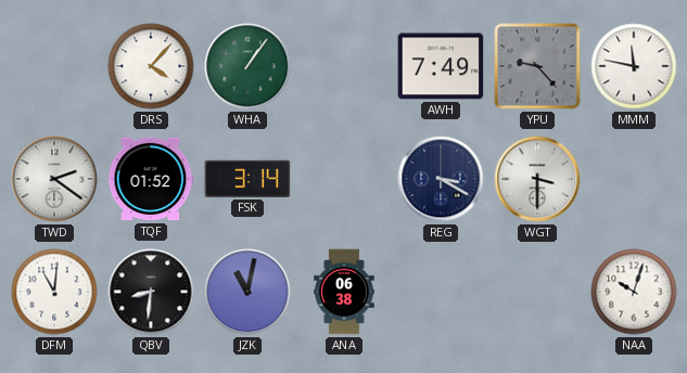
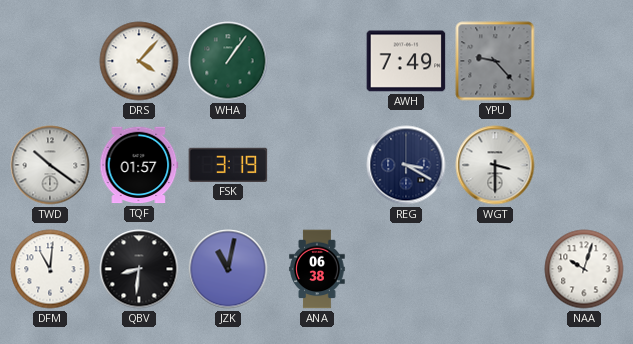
MMM: 11:47 -> none (634, 66)
TWD: 2:21 -> 10:21 (50, 165)
TQF: 01:52 -> 01:57 (139, 165)
FSK: 3:14 -> 3:19 (228, 165)
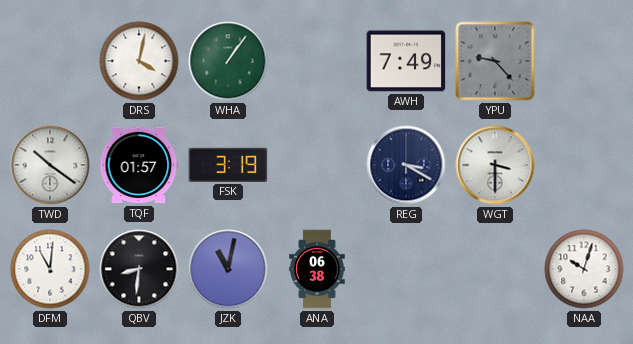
DRS: 4:07 -> 4:02 (139, 61)
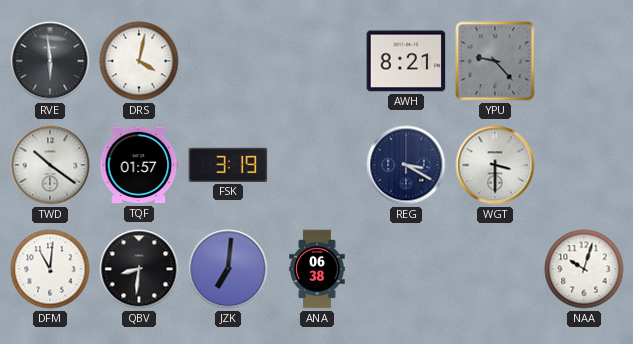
RVE: none -> 5:59 (50, 61)
WHA: 1:06 -> none (228, 61)
AWH: 7:49 -> 8:21 (406, 61)
JZK: 11:02 -> 7:01 (228, 269)
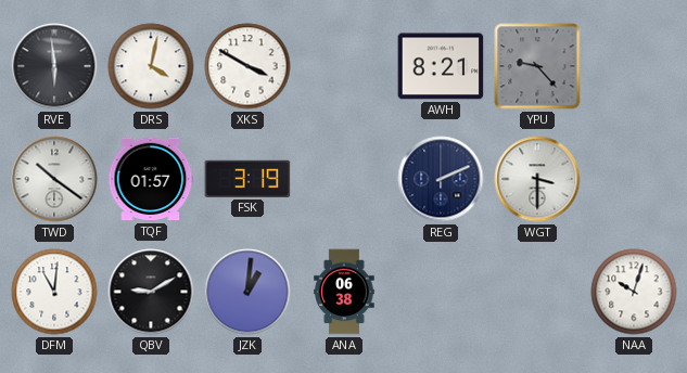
XKS: none -> 3:50 (247, 66)
REG: 3:20 -> 2:11 (441, 179)
QBV: 8:31 -> 9:10 (151, 292)
JZK: 7:01 -> 1:01 (247, 292)
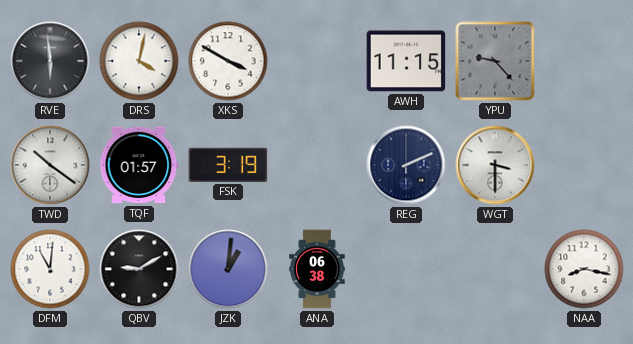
AWH: 8:21 -> 11:15 (406, 61)
NAA: 10:03 -> 8:17 (584, 269)
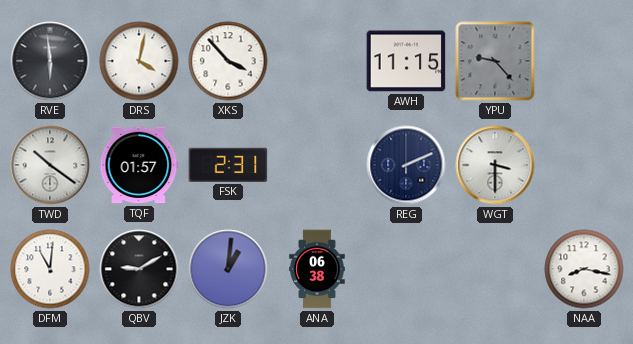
XKS: 3:50 -> 3:53 (228, 61)
FSK: 3:19 -> 2:31 (228, 165)
